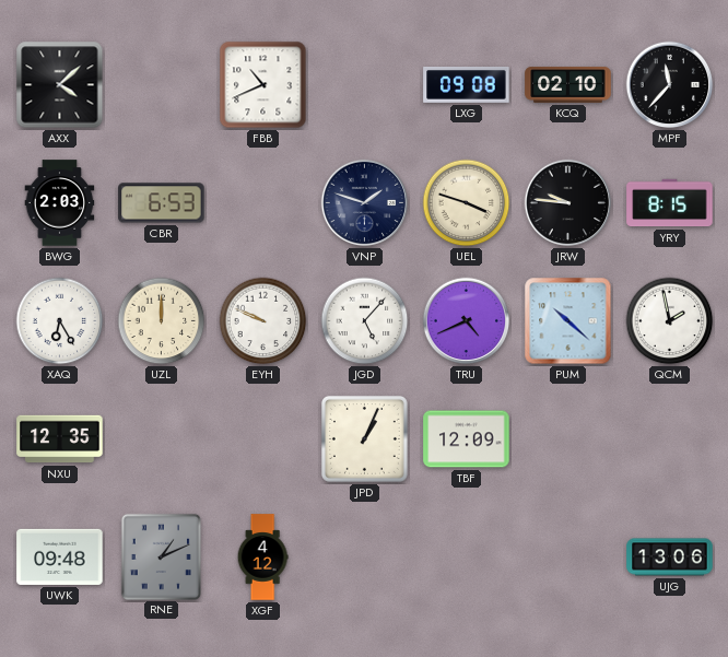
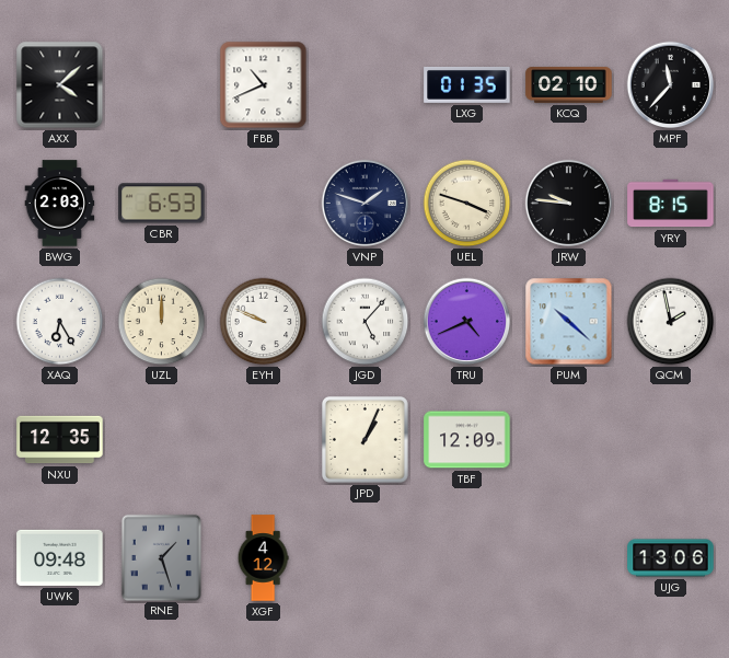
LXG: 09:08 -> 01:35 (467, 85)
RNE: 1:11 -> 1:27 (161, 557)
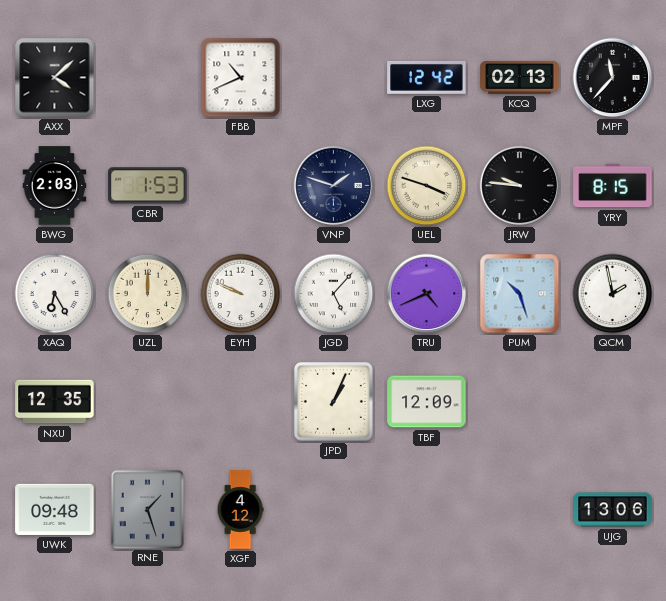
LXG: 01:35 -> 12:42 (427, 78)
KCQ: 02:10 -> 02:13 (520, 78)
CBR: 6:53 -> 1:53 (148, 186)
PUM: 10:22 -> 10:27 (520, 294)
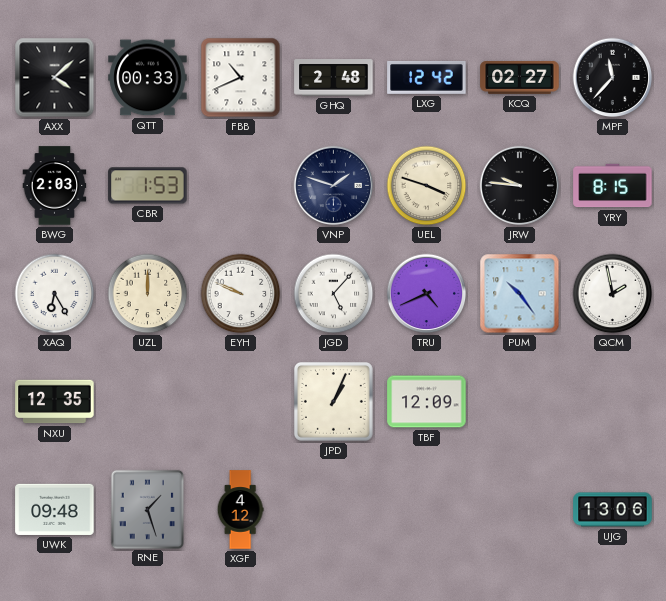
QTT: none -> 00:33 (148, 78)
GHQ: none -> 2:48 (334, 78)
KCQ: 02:13 -> 02:27 (520, 78)
PUM: 10:27 -> 10:24 (520, 294)
